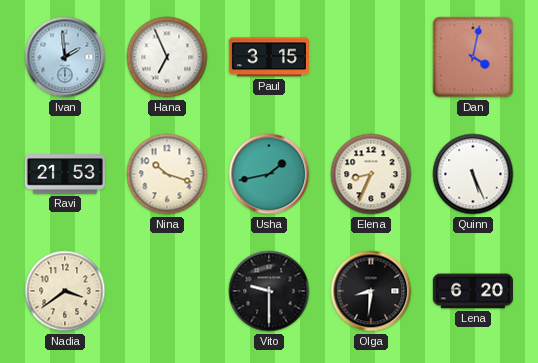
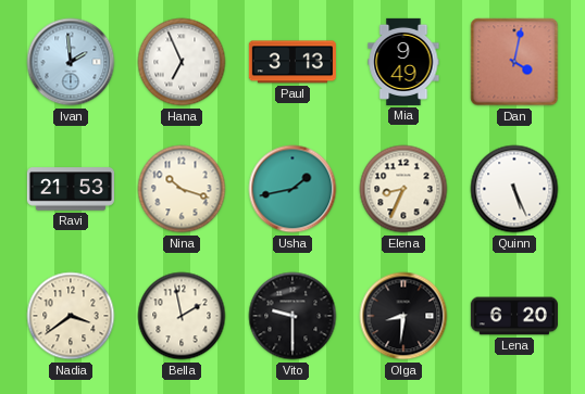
Paul: 3:15 -> 3:13 (292, 62)
Mia: none -> 9:49 (403, 62)
Bella: none -> 1:58 (182, 316)
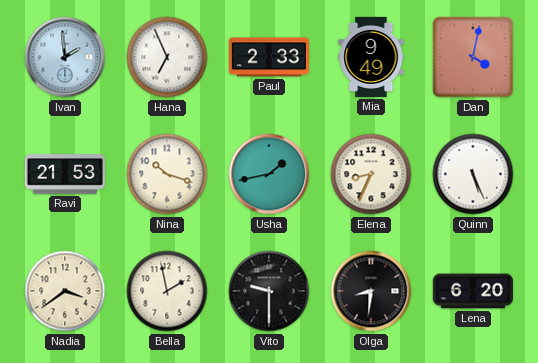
Paul: 3:13 -> 2:33 (269, 57)
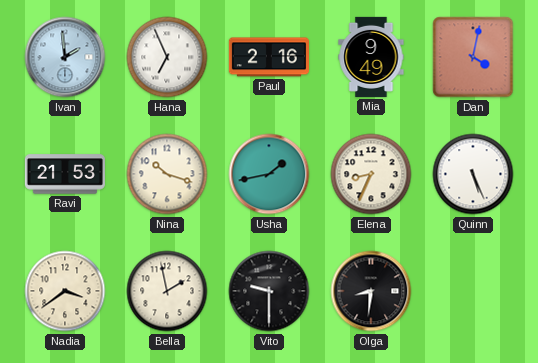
Paul: 2:33 -> 2:16 (269, 57)
Lena: 6:20 -> none (473, 291)
